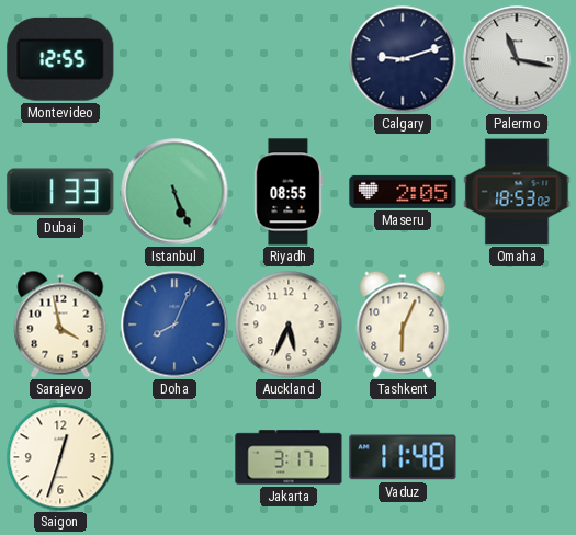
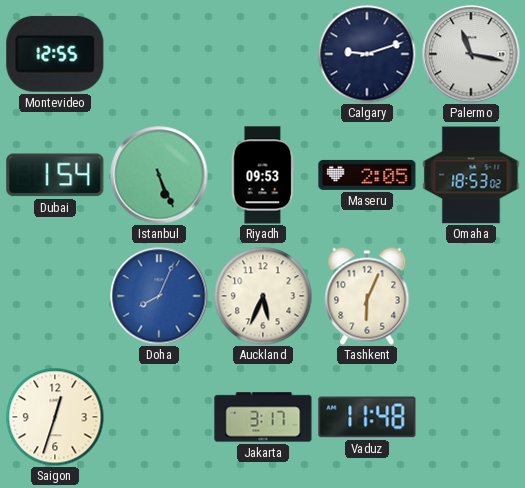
Dubai: 1:33 -> 1:54 (55, 175)
Riyadh: 08:55 -> 09:53 (263, 175)
Sarajevo: 3:58 -> none (60, 325)
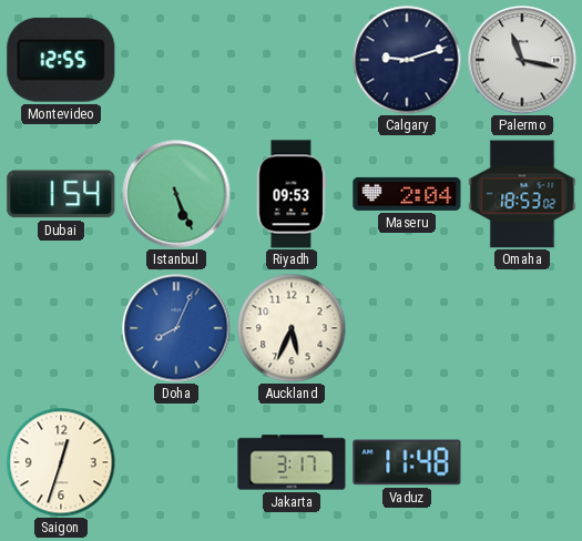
Maseru: 2:05 -> 2:04 (407, 194)
Tashkent: 6:04 -> none (367, 296)
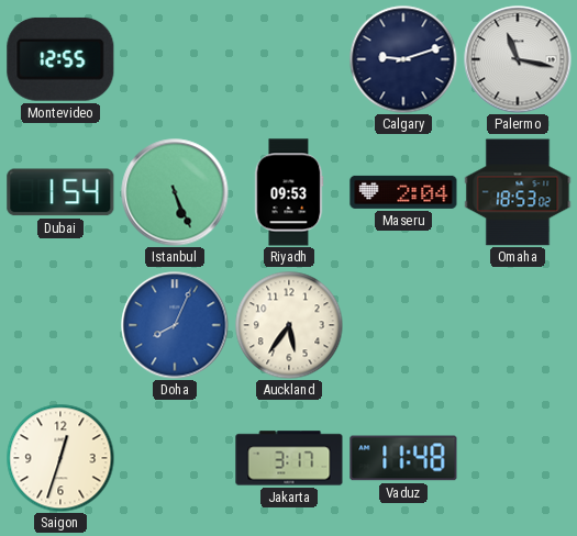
Auckland: 5:34 -> 5:36 (289, 325)
